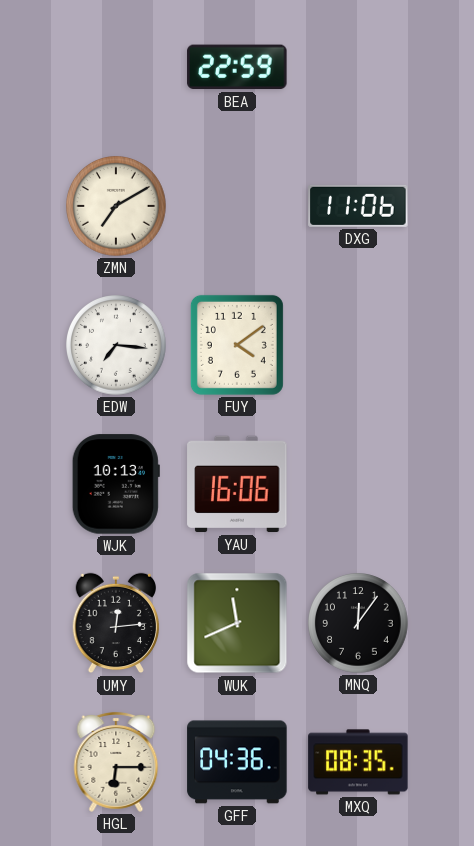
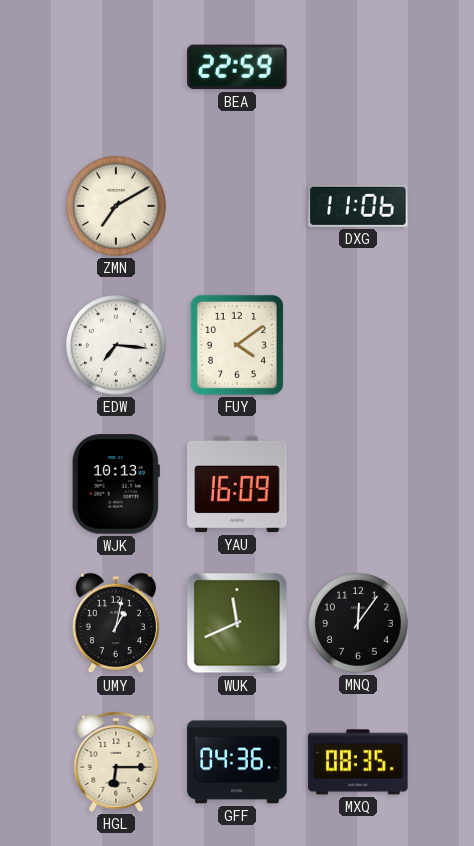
YAU: 16:06 -> 16:09 (237, 484)
UMY: 12:14 -> 1:02 (115, 623)
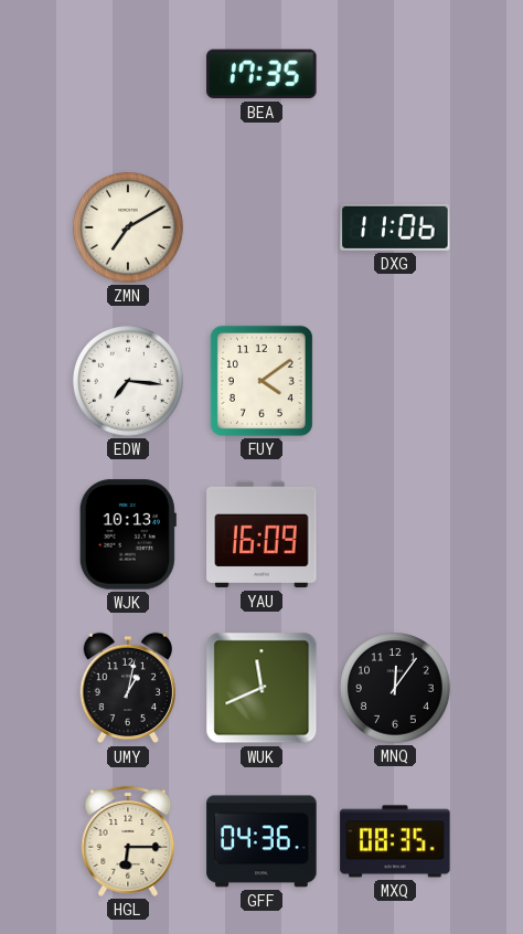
BEA: 22:59 -> 17:35 (261, 74)
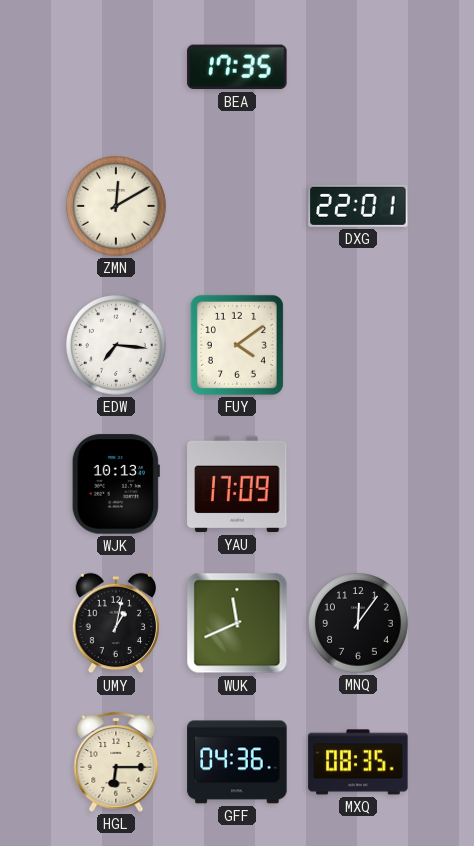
ZMN: 7:10 -> 12:10 (116, 206)
DXG: 11:06 -> 22:01 (358, 206)
YAU: 16:09 -> 17:09 (237, 484)
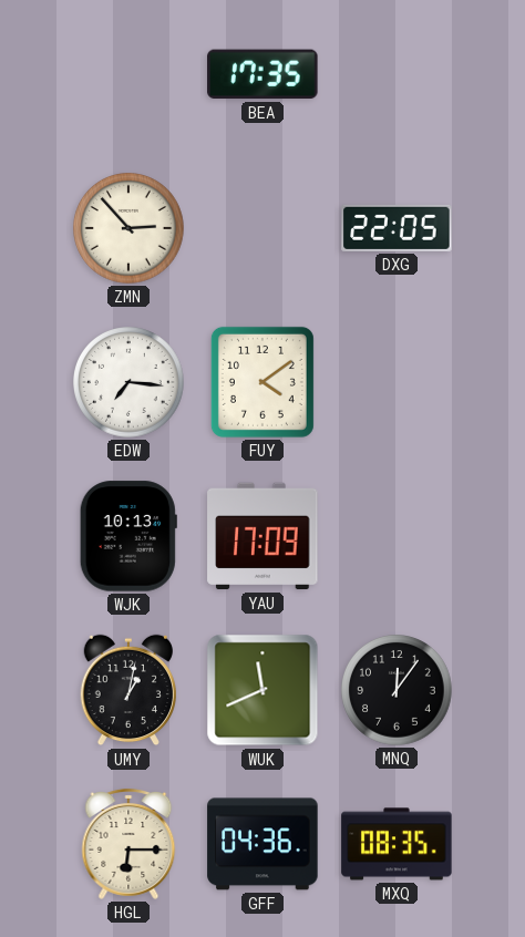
ZMN: 12:10 -> 2:53 (128, 228)
DXG: 22:01 -> 22:05 (397, 228)
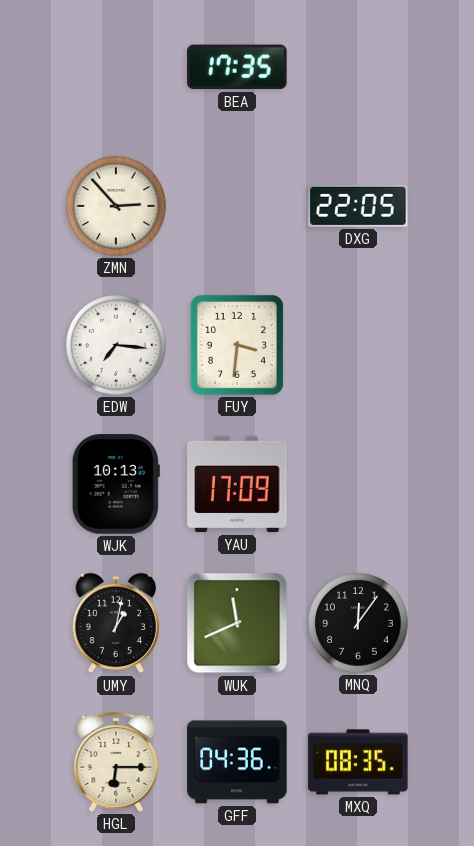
FUY: 4:09 -> 3:31 (237, 345)
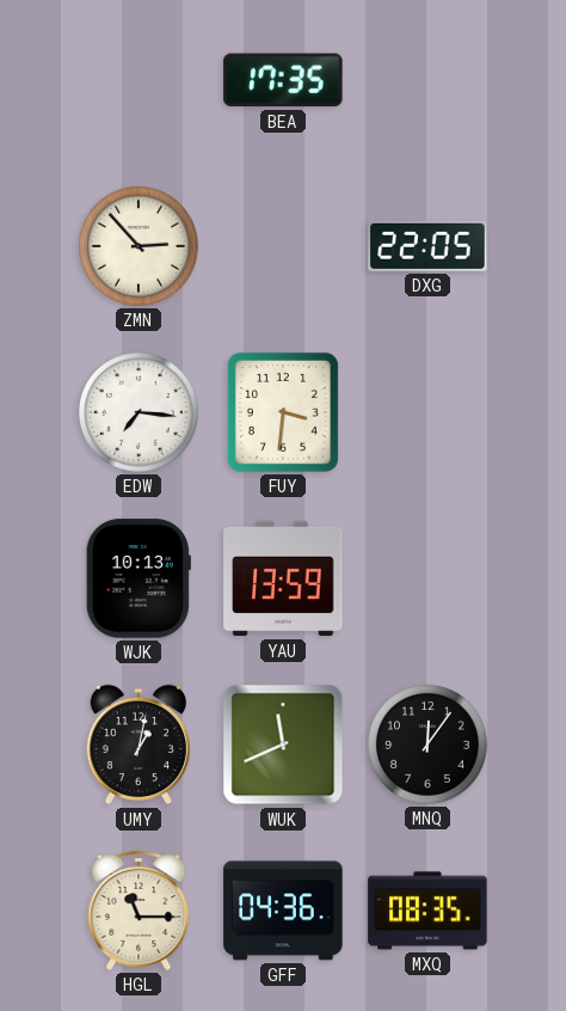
YAU: 17:09 -> 13:59 (283, 578)
HGL: 6:15 -> 11:15 (139, 911)
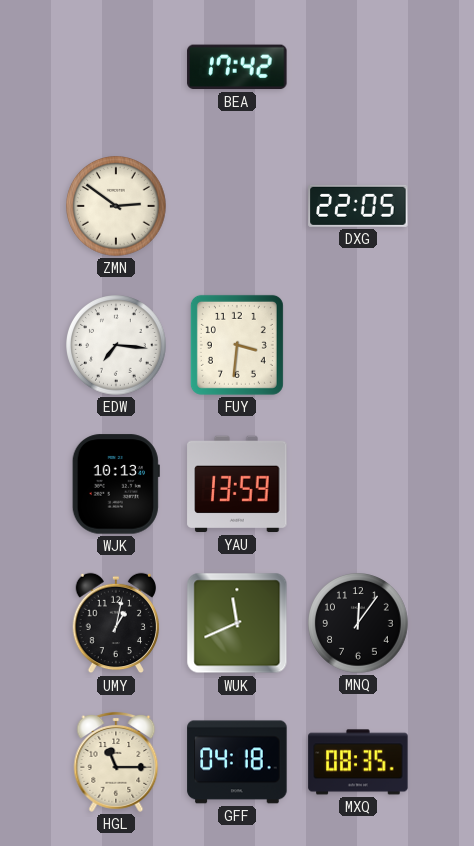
BEA: 17:35 -> 17:42 (237, 67)
ZMN: 2:53 -> 2:51 (116, 206)
GFF: 04:36 -> 04:18 (237, 762)
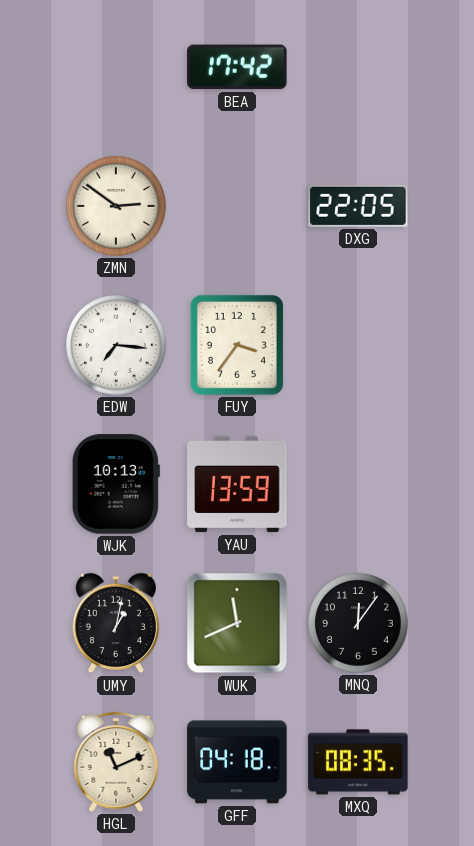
FUY: 3:31 -> 3:36 (237, 345)
HGL: 11:15 -> 11:11 (116, 762)
